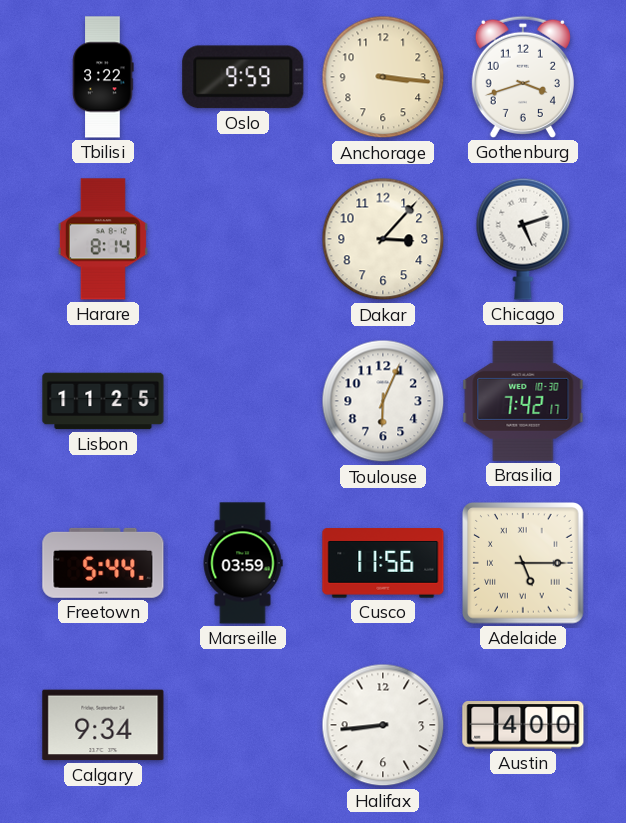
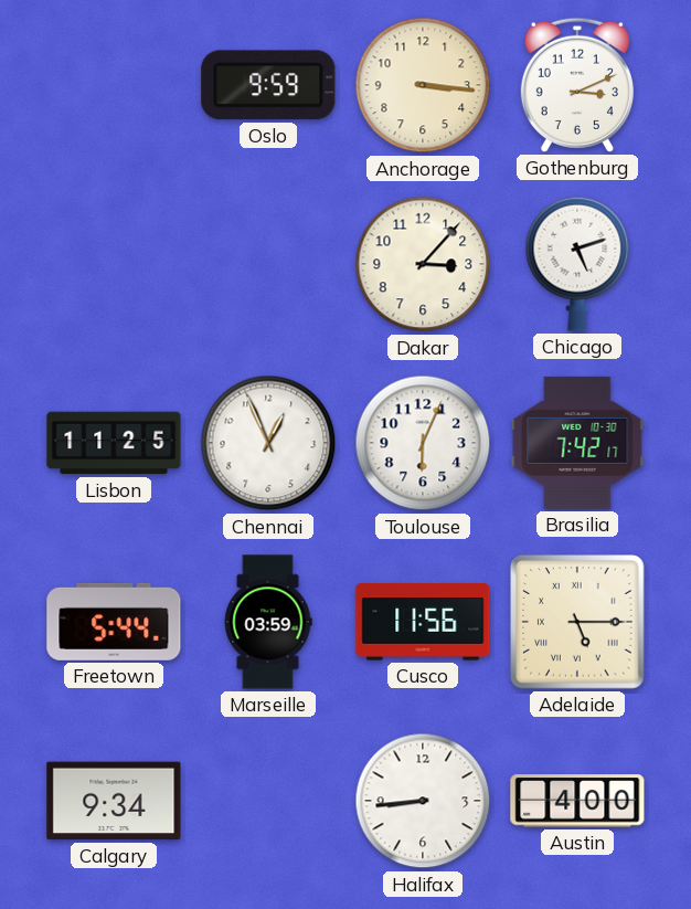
Tbilisi: 3:22 -> none (103, 77)
Gothenburg: 3:42 -> 3:11 (577, 85)
Harare: 8:14 -> none (103, 239)
Chennai: none -> 12:56 (268, 443)
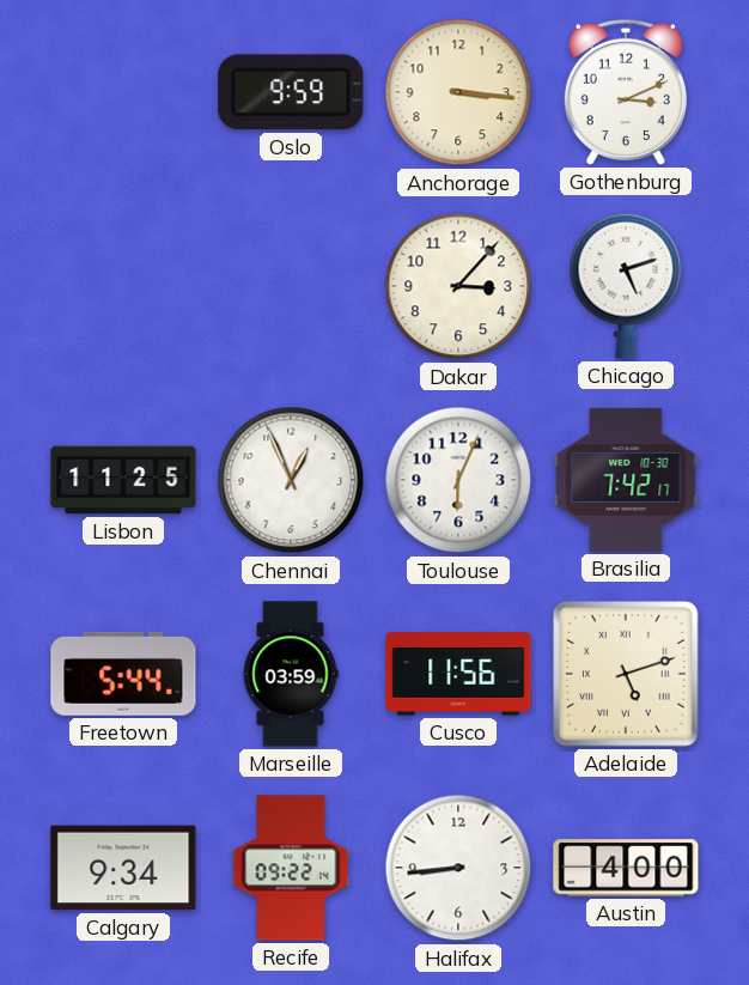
Adelaide: 5:15 -> 5:12 (626, 674)
Recife: none -> 09:22 (291, 868)
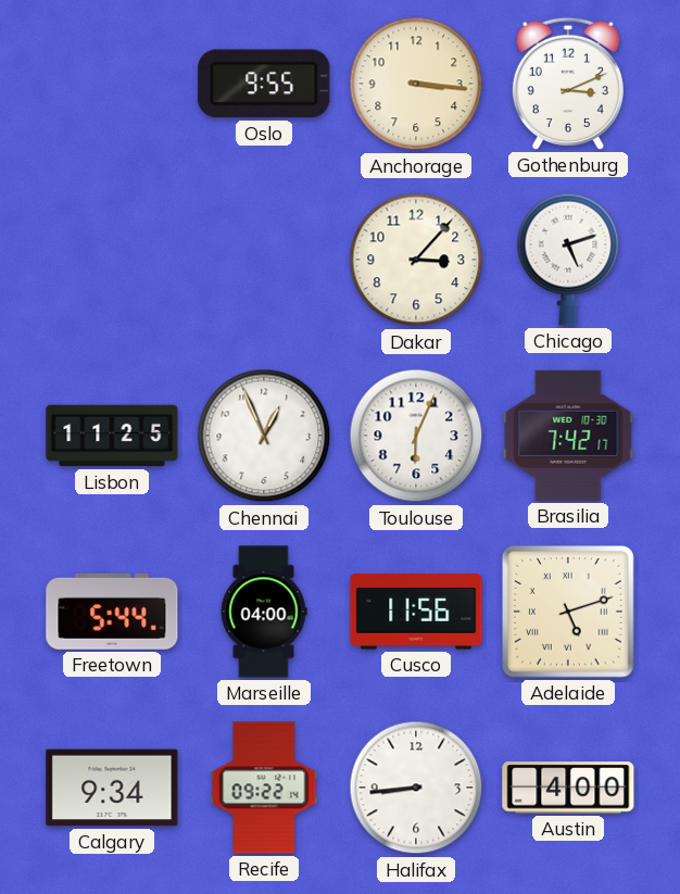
Oslo: 9:59 -> 9:55 (264, 84)
Marseille: 03:59 -> 04:00 (264, 612)
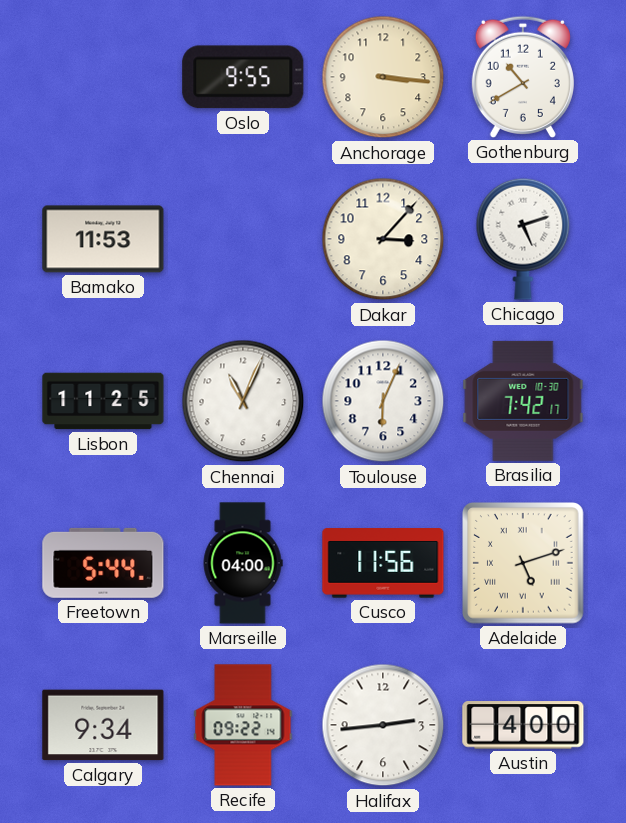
Gothenburg: 3:11 -> 10:40 (523, 77)
Bamako: none -> 11:53 (103, 239)
Chennai: 12:56 -> 11:04 (243, 401)
Halifax: 8:44 -> 2:44 (383, 725)
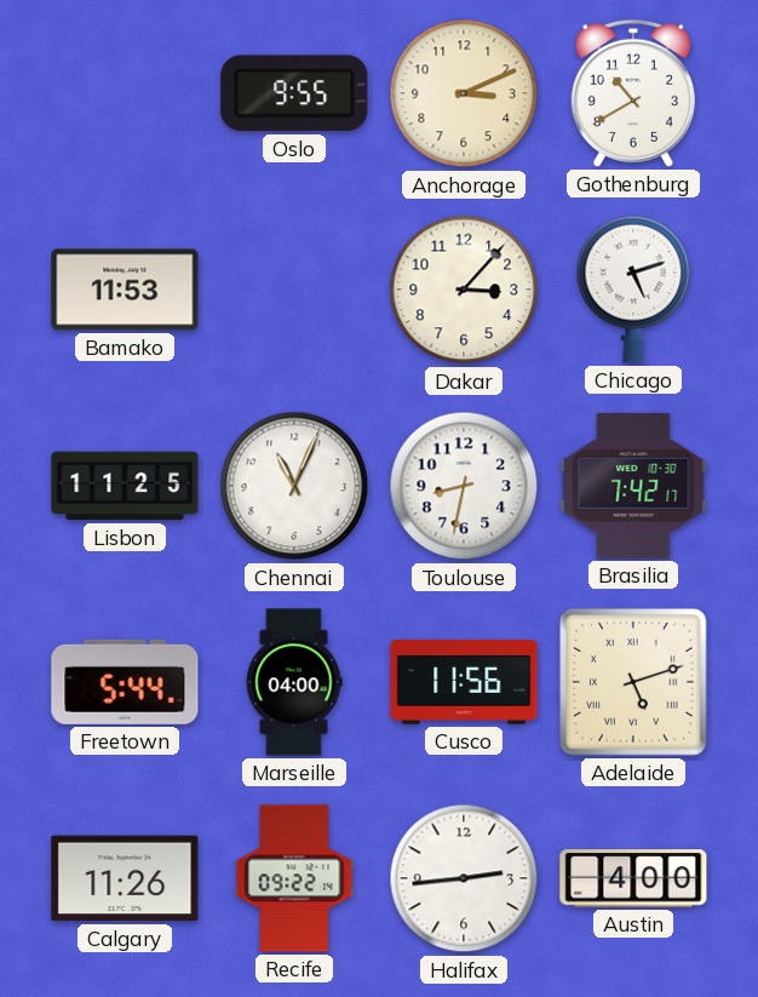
Anchorage: 3:16 -> 3:11 (464, 93)
Toulouse: 6:04 -> 8:32 (464, 486)
Calgary: 9:34 -> 11:26 (125, 878)
